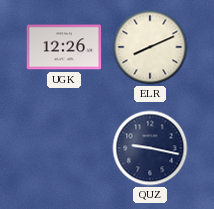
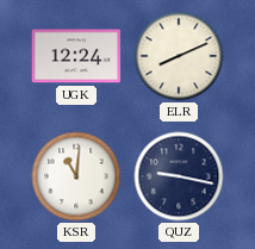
UGK: 12:26 -> 12:24 (76, 56)
KSR: none -> 11:01 (76, 176)
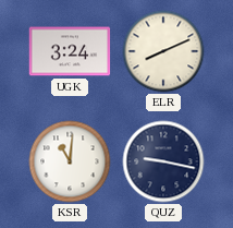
UGK: 12:24 -> 3:24 (70, 51)
